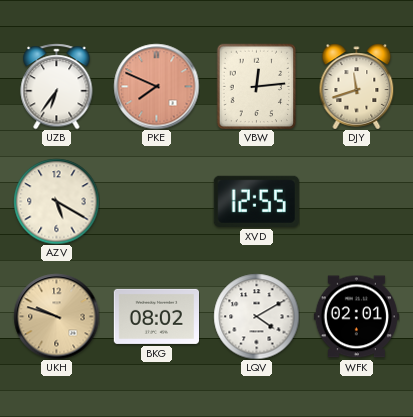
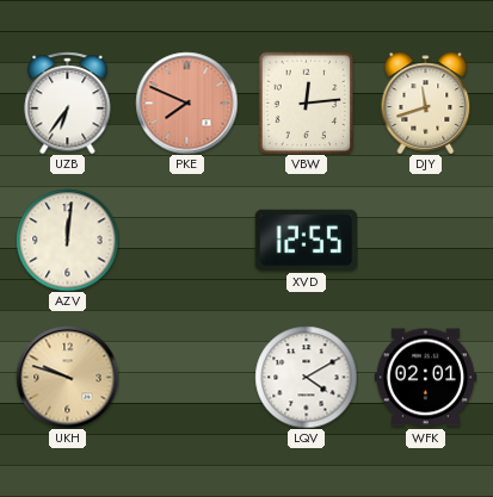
AZV: 5:20 -> 12:01 (67, 240)
BKG: 08:02 -> none (156, 316)
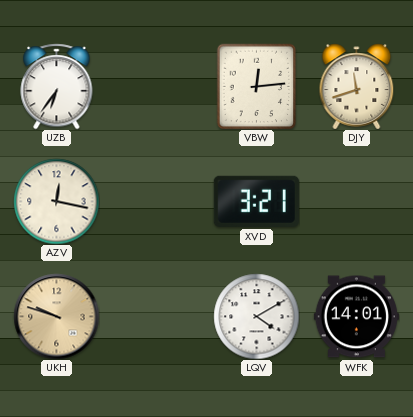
PKE: 7:49 -> none (186, 102)
AZV: 12:01 -> 12:17 (56, 201)
XVD: 12:55 -> 3:21 (256, 201)
WFK: 02:01 -> 14:01 (356, 317)
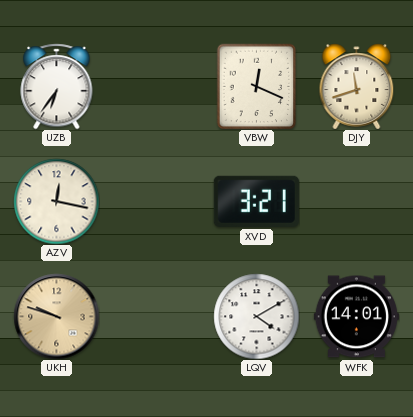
VBW: 12:14 -> 12:19 (257, 86)
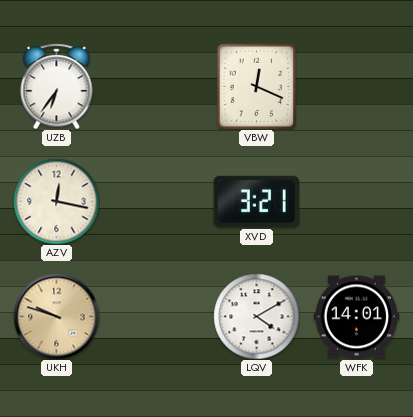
DJY: 11:42 -> none (357, 86)
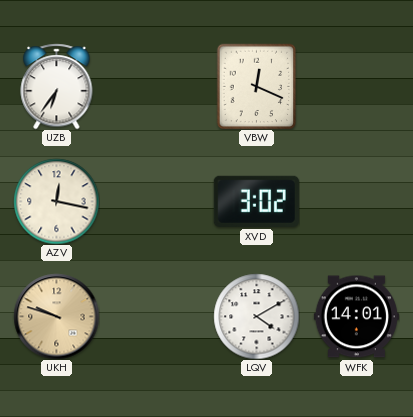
XVD: 3:21 -> 3:02 (256, 201)
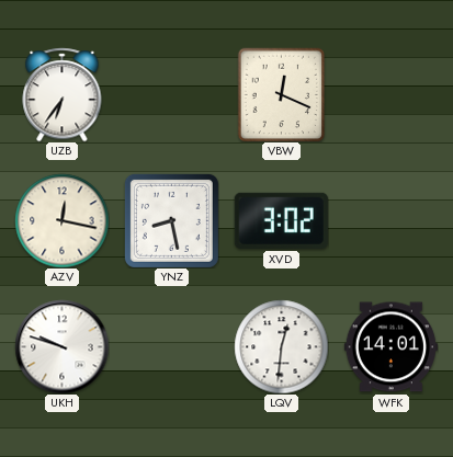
YNZ: none -> 8:28 (171, 220)
UKH dial: champagne -> white (61, 346)
LQV: 4:10 -> 12:31 (281, 346)
